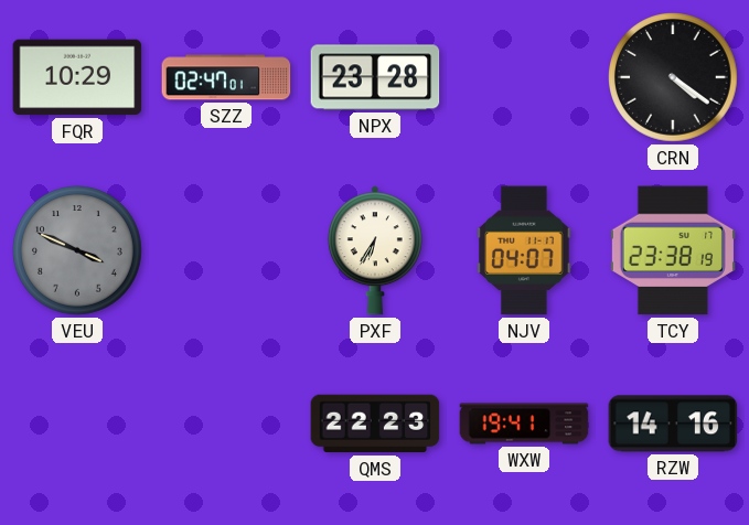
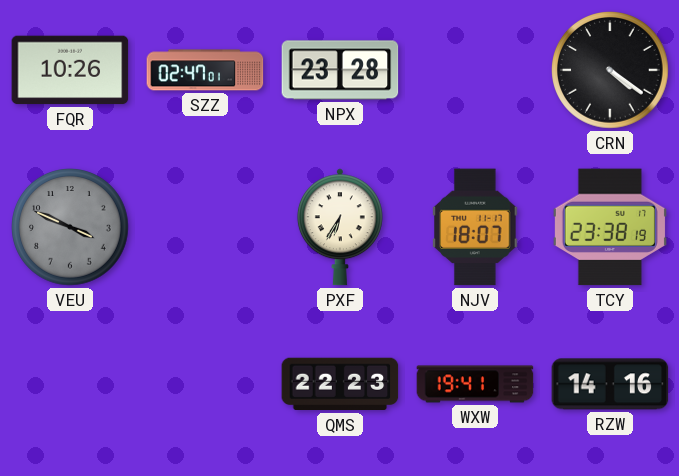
FQR: 10:29 -> 10:26 (70, 70)
NJV: 04:07 -> 18:07 (475, 227)
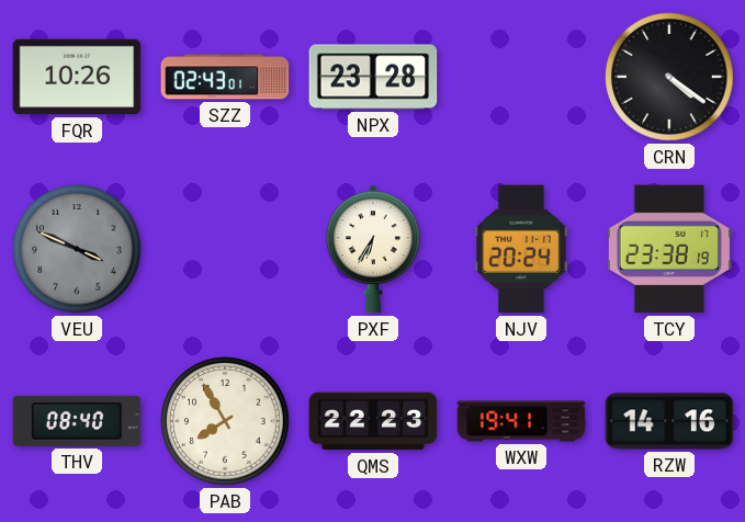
SZZ: 02:47 -> 02:43 (225, 77)
NJV: 18:07 -> 20:24 (521, 249)
THV: none -> 08:40 (77, 421)
PAB: none -> 7:55 (226, 422)
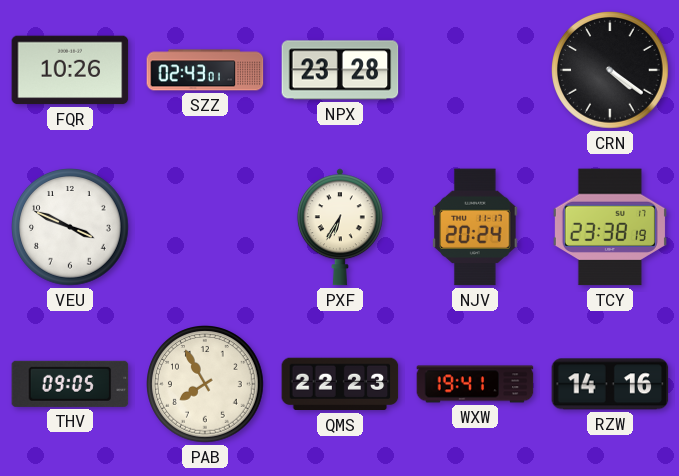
VEU dial: grey -> white (71, 228)
THV: 08:40 -> 09:05 (70, 384)
